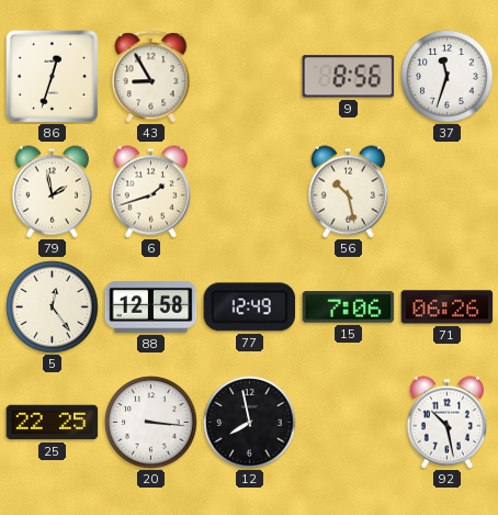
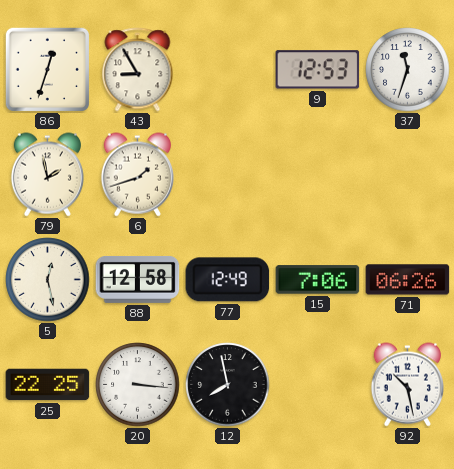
9: 8:56 -> 12:53 (318, 70)
56: 10:28 -> none (348, 192)
5: 12:24 -> 12:28 (48, 280)
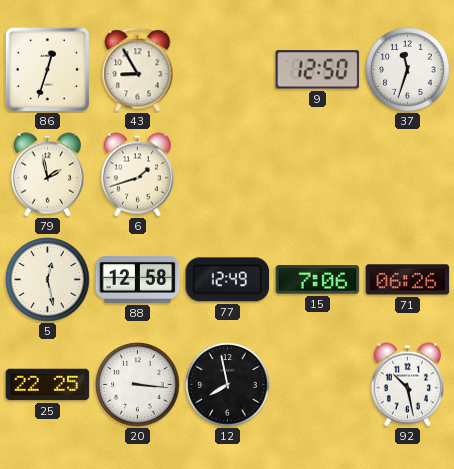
9: 12:53 -> 12:50 (318, 70)
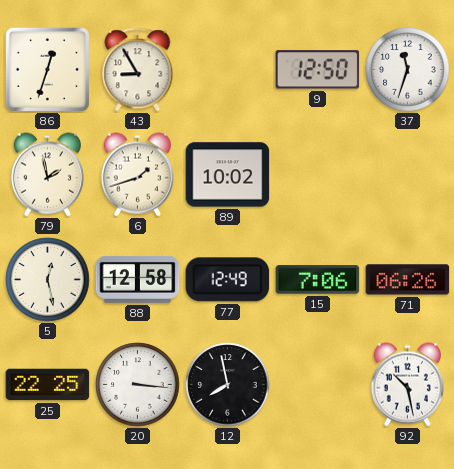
89: none -> 10:02 (228, 175)
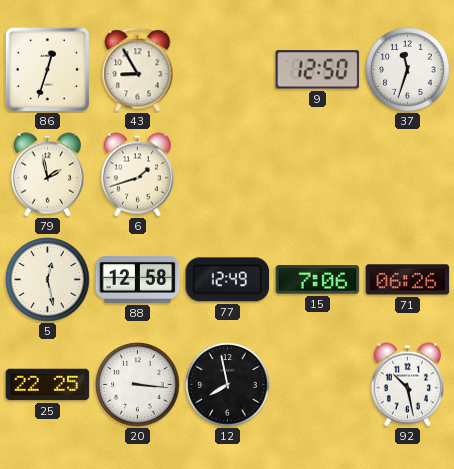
89: 10:02 -> none (228, 175)
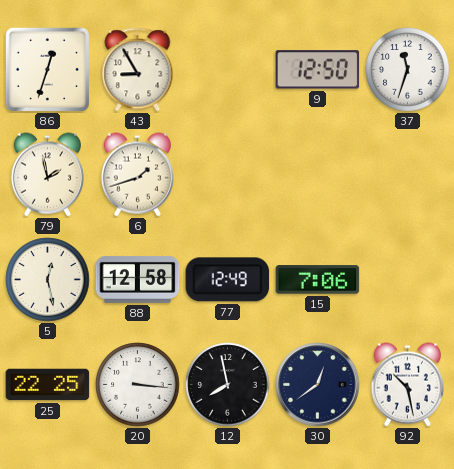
71: 06:26 -> none (408, 280)
30: none -> 12:39 (318, 385)
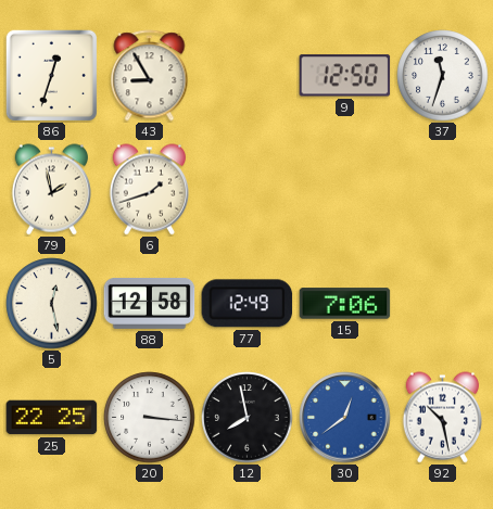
30 dial: navy -> blue (345, 418)
